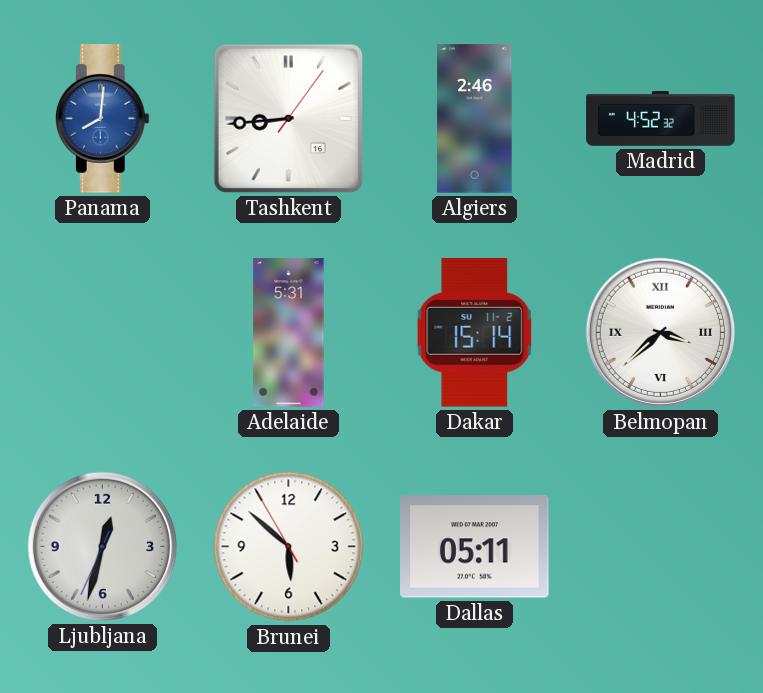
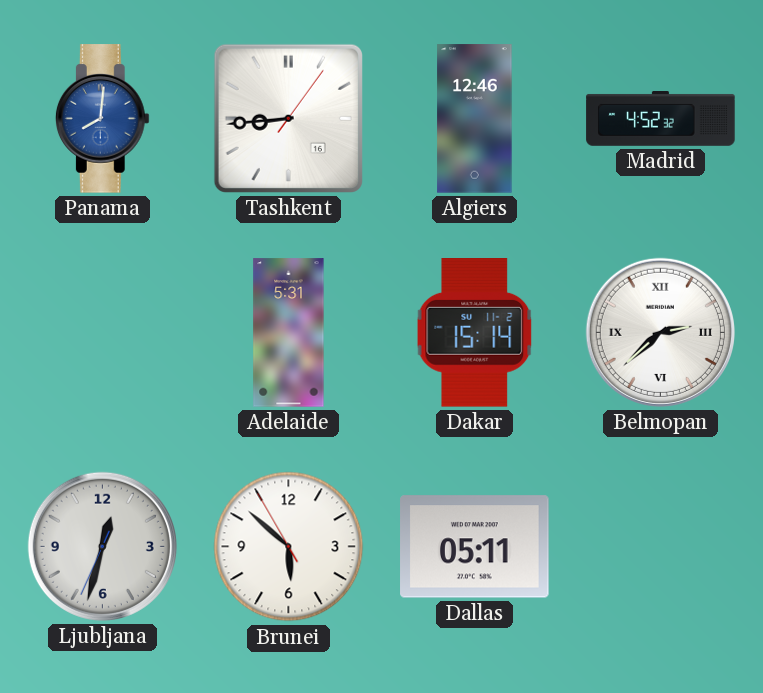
Algiers: 2:46 -> 12:46 (475, 119)
Belmopan: 3:38 -> 2:38 (660, 332)
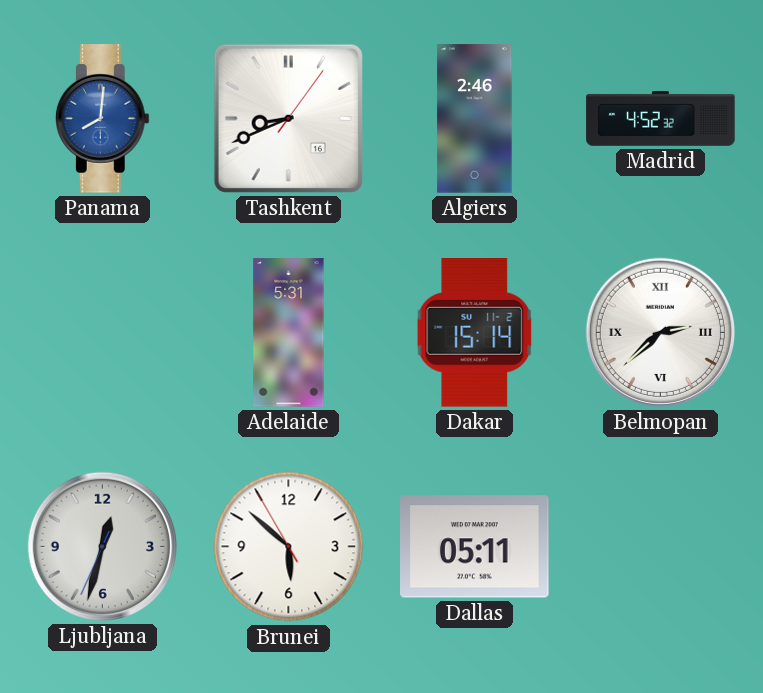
Tashkent: 8:44 -> 8:41 (288, 118)
Algiers: 12:46 -> 2:46 (475, 119)
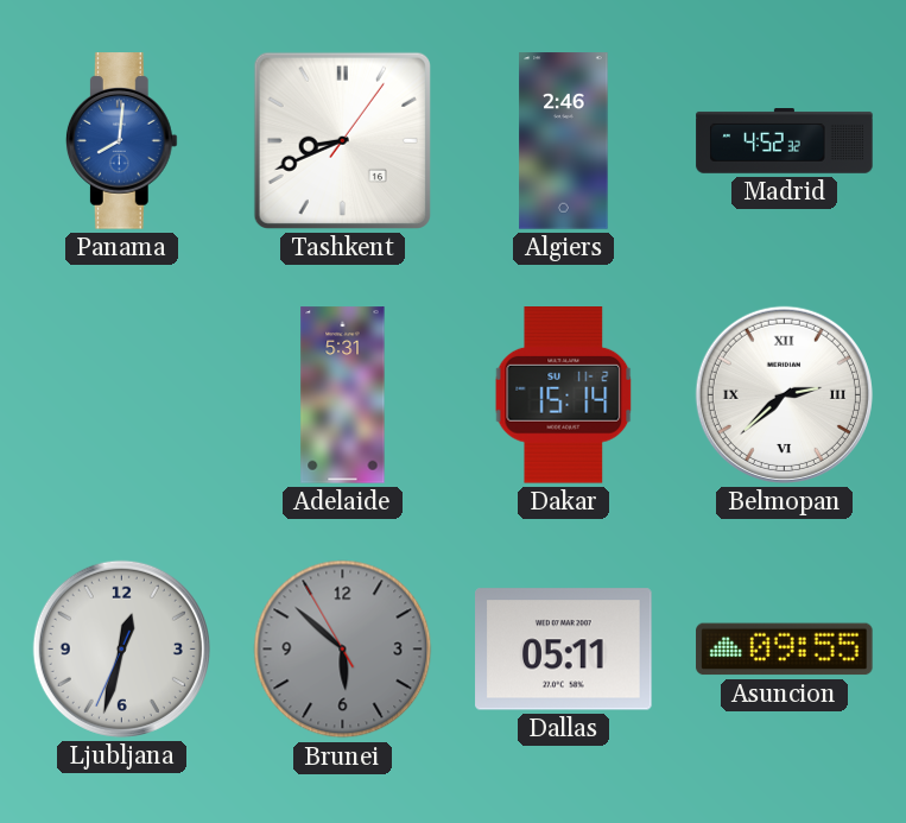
Brunei dial: white -> grey (343, 650)
Asuncion: none -> 09:55 (785, 650)
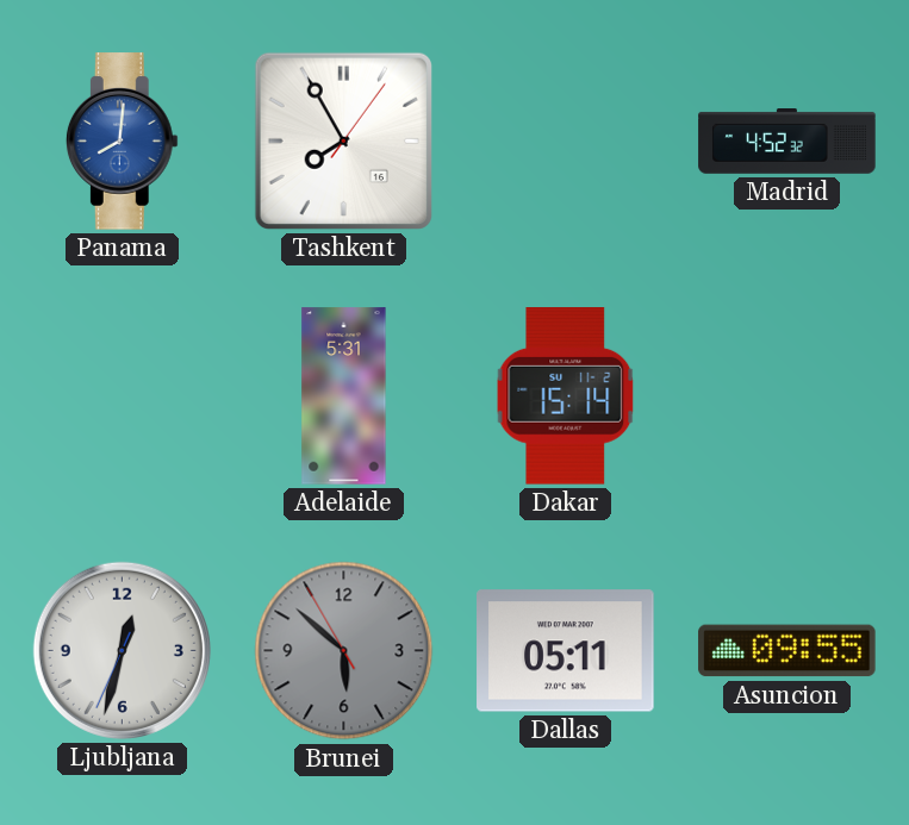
Tashkent: 8:41 -> 7:55 (343, 140)
Algiers: 2:46 -> none (564, 141)
Belmopan: 2:38 -> none (784, 394)
